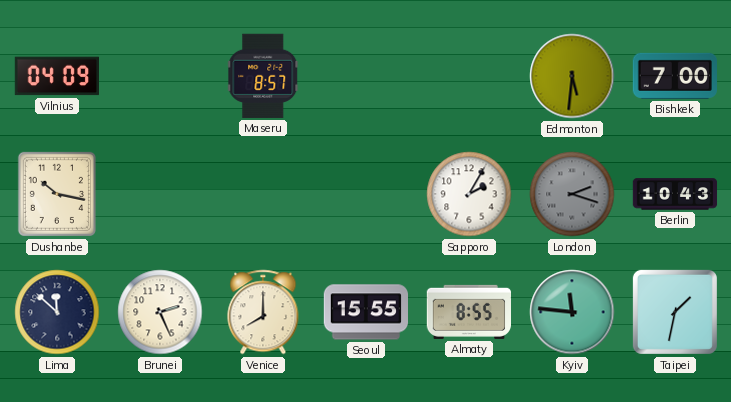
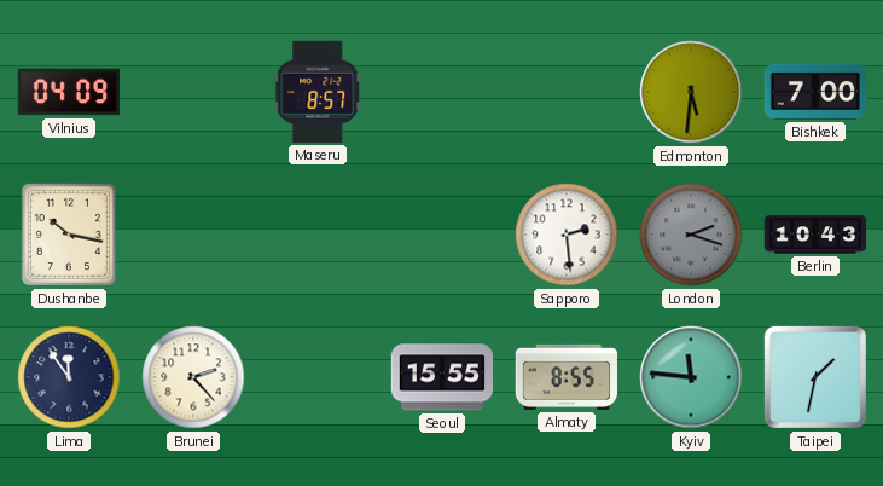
Sapporo: 2:05 -> 2:29 (567, 235)
Lima: 11:52 -> 11:54 (69, 377)
Brunei: 2:26 -> 2:23 (193, 377)
Venice: 8:00 -> none (263, 312)
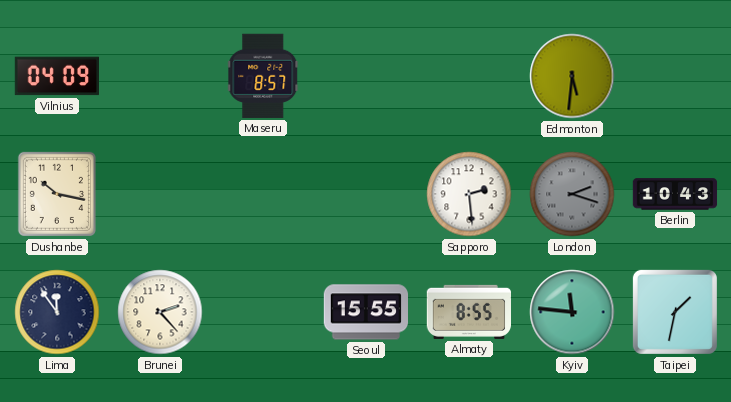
Bishkek: 7:00 -> none (814, 92)
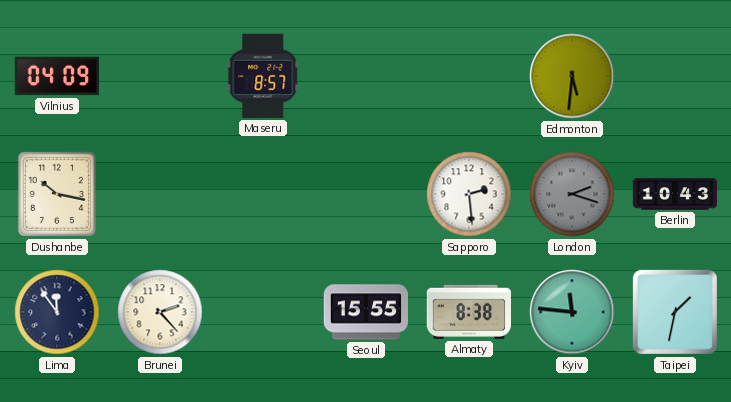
Almaty: 8:55 -> 8:38 (468, 312)
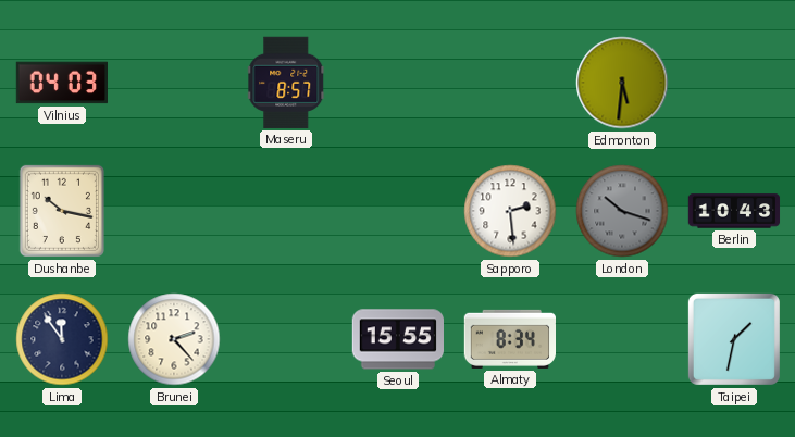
Vilnius: 04:09 -> 04:03 (61, 83)
London: 2:18 -> 10:18 (622, 211)
Almaty: 8:38 -> 8:34 (509, 339)
Kyiv: 11:46 -> none (572, 312)
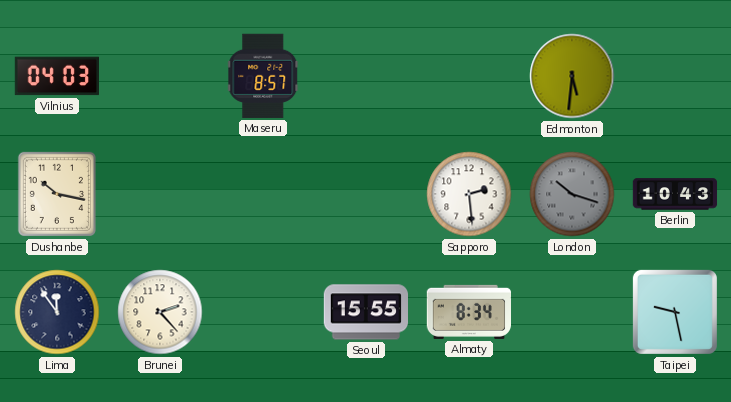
Taipei: 1:32 -> 9:28 (675, 312)
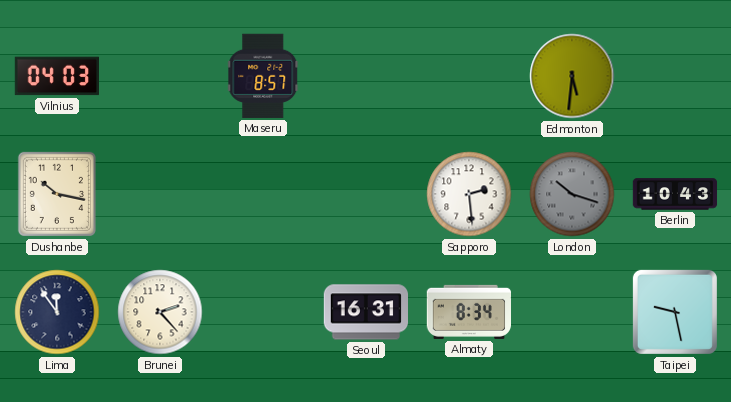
Seoul: 15:55 -> 16:31 (365, 312)
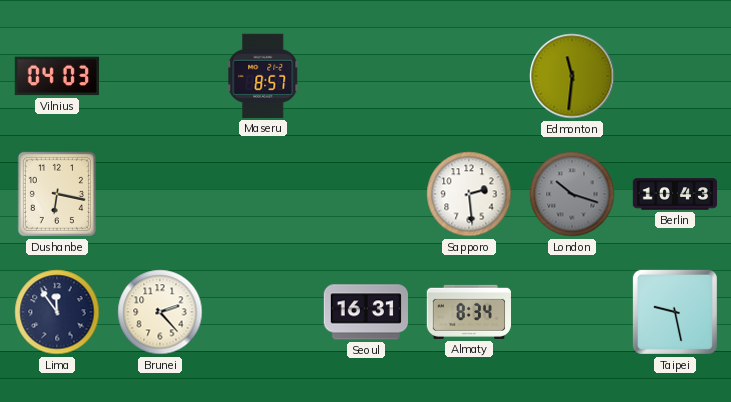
Edmonton: 5:31 -> 11:31 (572, 76)
Dushanbe: 10:17 -> 6:17 (57, 194)
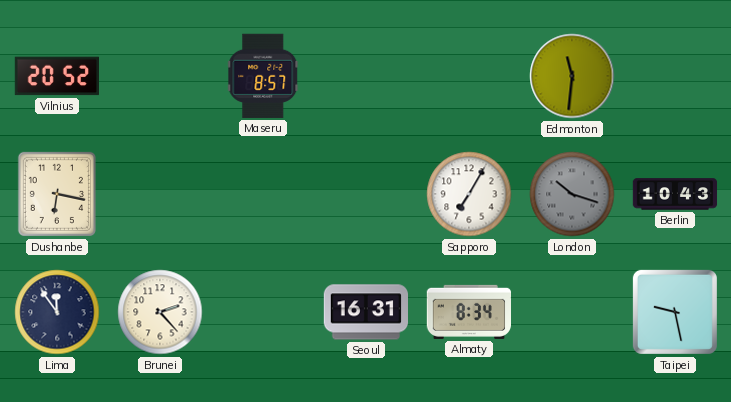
Vilnius: 04:03 -> 20:52 (56, 76)
Sapporo: 2:29 -> 7:05 (469, 194)
